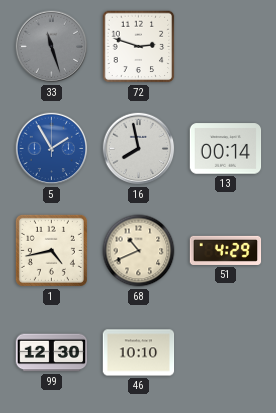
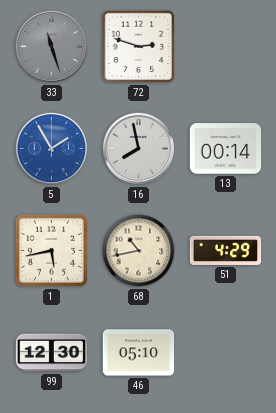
1: 4:43 -> 5:43 (51, 250)
68: 10:41 -> 10:43 (139, 251)
46: 10:10 -> 05:10 (139, 353)
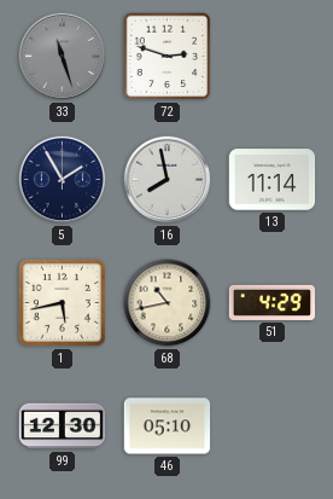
5 dial: blue -> navy (63, 180)
13: 00:14 -> 11:14 (273, 180)
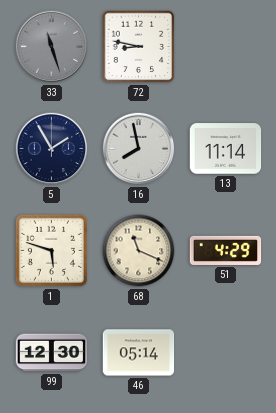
72: 2:48 -> 8:47 (139, 47)
1: 5:43 -> 5:48 (51, 250)
68: 10:43 -> 11:19 (139, 251)
46: 05:10 -> 05:14 (139, 353)
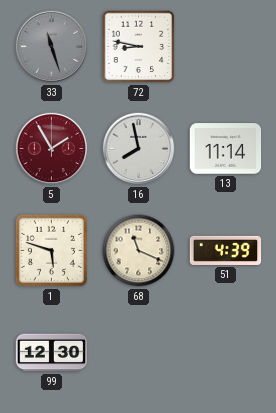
5 dial: navy -> burgundy (52, 149)
51: 4:29 -> 4:39 (226, 250)
46: 05:14 -> none (139, 353)
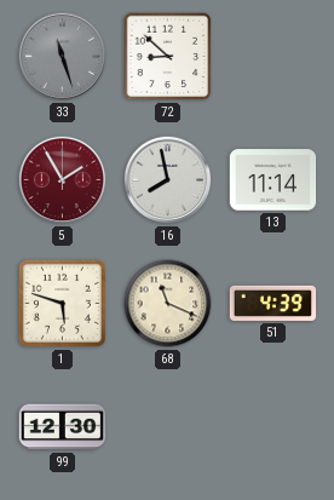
72: 8:47 -> 8:52 (168, 57)
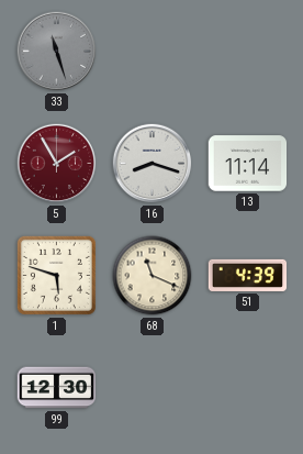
72: 8:52 -> none (168, 57)
16: 7:58 -> 8:18 (153, 164)
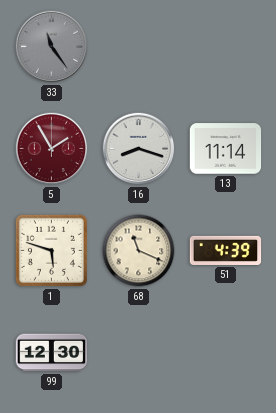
33: 11:27 -> 11:24 (52, 47)
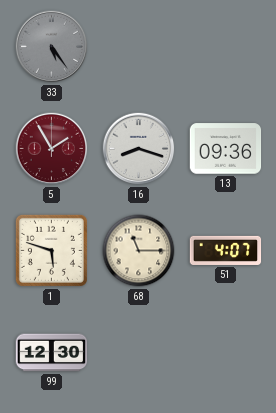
33: 11:24 -> 5:24 (52, 47)
13: 11:14 -> 09:36 (226, 149)
68: 11:19 -> 11:15 (139, 251)
51: 4:39 -> 4:07 (226, 250)
